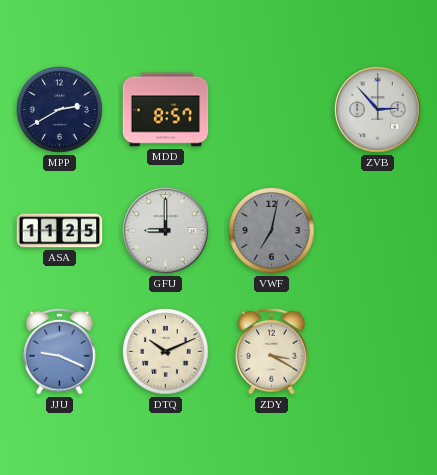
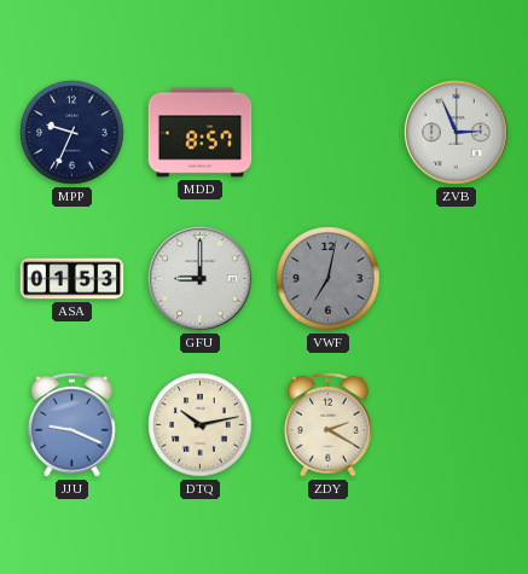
MPP: 2:40 -> 9:34 (72, 133)
ZVB: 2:53 -> 2:56 (457, 133)
ASA: 11:25 -> 01:53 (72, 279)
DTQ: 10:11 -> 10:13 (201, 425)
ZDY: 3:20 -> 2:20 (329, 424)
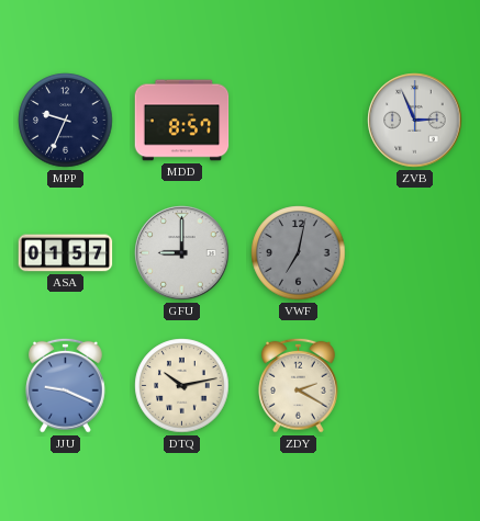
ASA: 01:53 -> 01:57 (66, 253)
